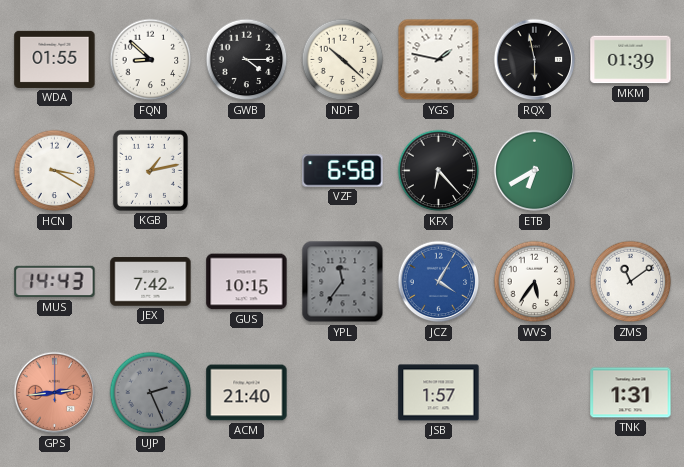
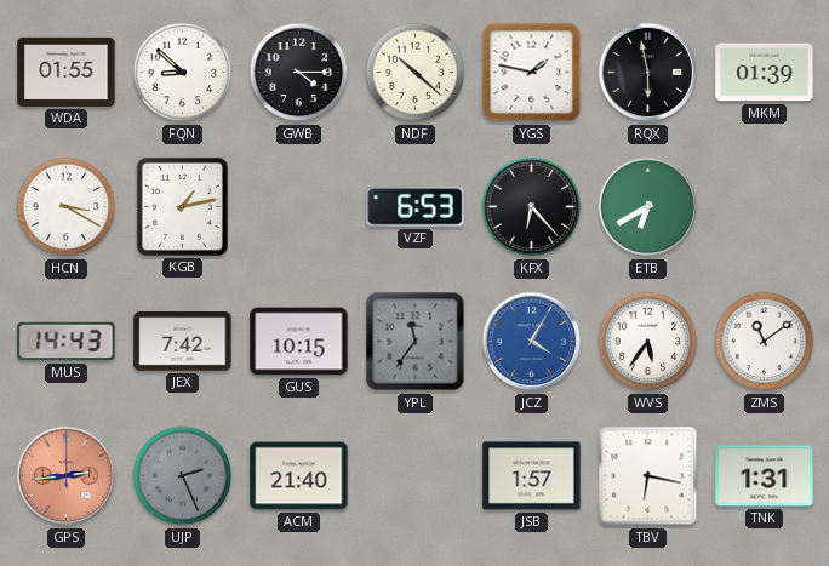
VZF: 6:58 -> 6:53 (416, 207)
TBV: none -> 6:17 (648, 476)
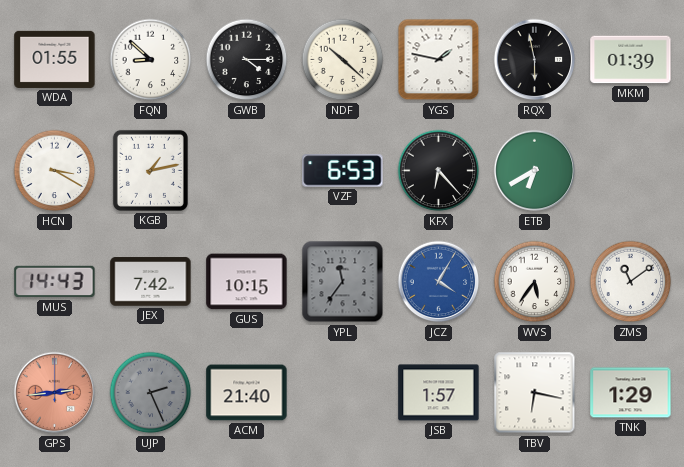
TNK: 1:31 -> 1:29 (631, 393)
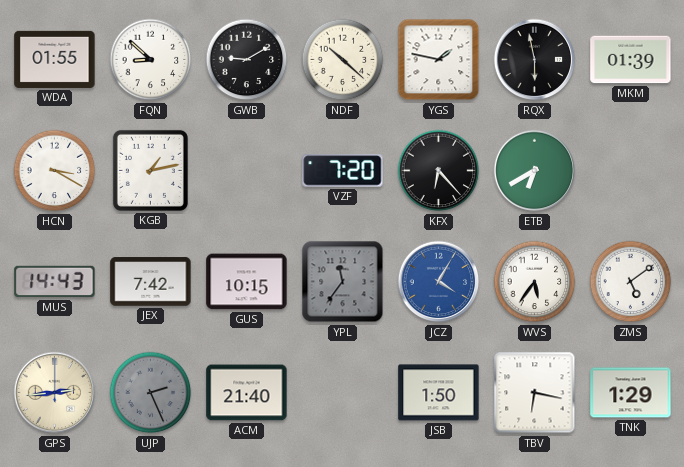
GWB: 4:15 -> 9:10 (247, 60)
VZF: 6:53 -> 7:20 (343, 171)
ZMS: 11:09 -> 5:09 (631, 282)
GPS dial: salmon -> cream (55, 393)
JSB: 1:57 -> 1:50 (439, 393)
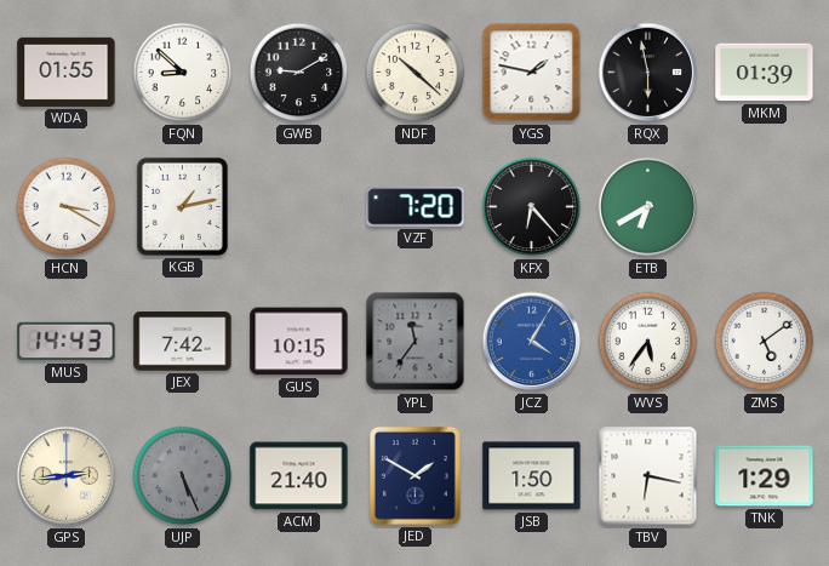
UJP: 2:26 -> 5:26 (183, 476)
JED: none -> 1:50 (414, 475)
